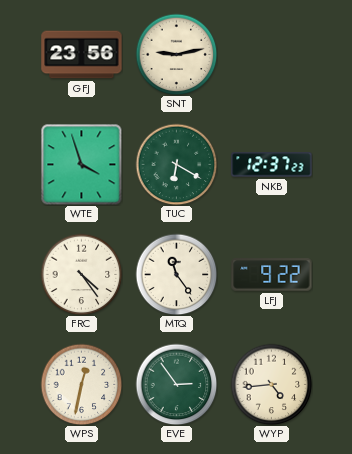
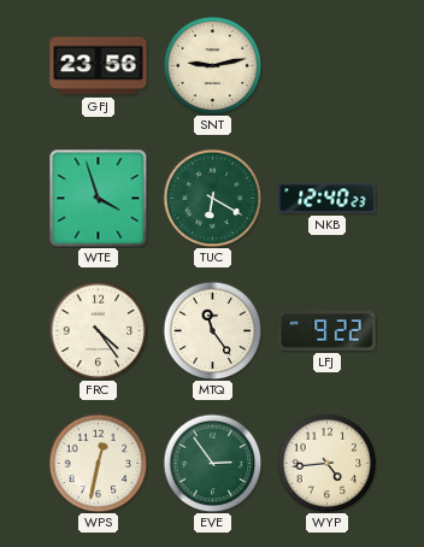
NKB: 12:37 -> 12:40 (328, 199)
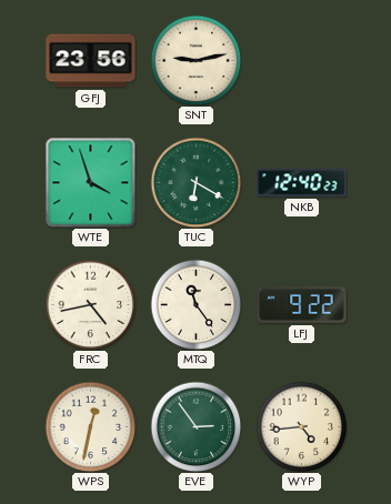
FRC: 4:24 -> 4:43 (90, 304)
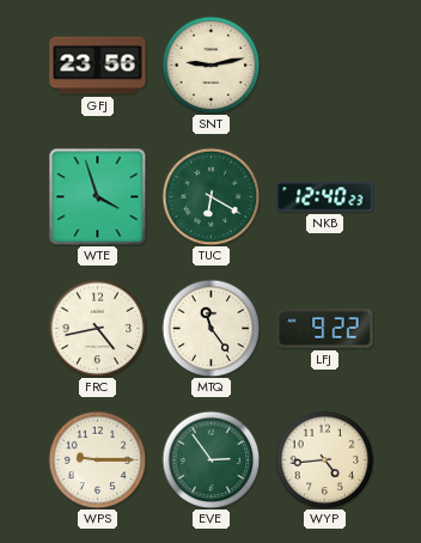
WPS: 12:32 -> 9:15 (97, 459)
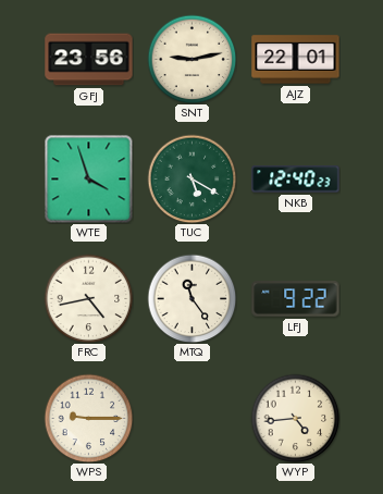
AJZ: none -> 22:01 (296, 60)
TUC: 6:20 -> 5:20 (191, 178)
EVE: 2:54 -> none (210, 459)
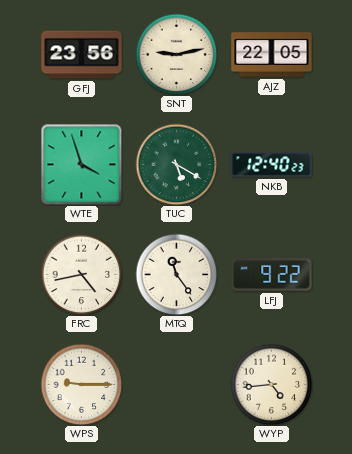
AJZ: 22:01 -> 22:05 (272, 55)
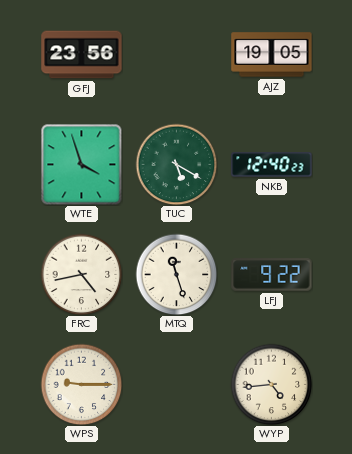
SNT: 9:13 -> none (176, 54)
AJZ: 22:05 -> 19:05 (272, 55)
MTQ: 11:24 -> 11:27 (176, 274)
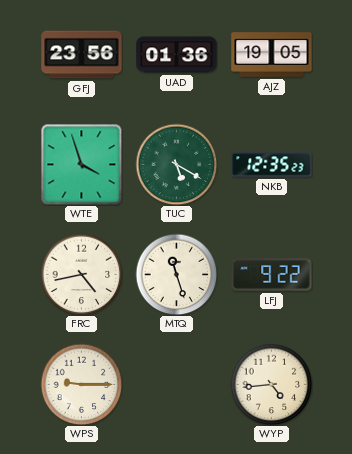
UAD: none -> 01:36 (177, 55)
NKB: 12:40 -> 12:35 (272, 165)
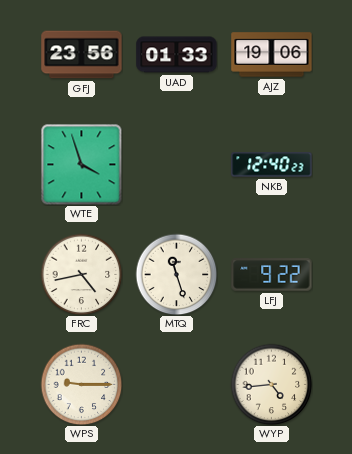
UAD: 01:36 -> 01:33 (177, 55)
AJZ: 19:05 -> 19:06 (272, 55)
TUC: 5:20 -> none (176, 164)
NKB: 12:35 -> 12:40 (272, 165)
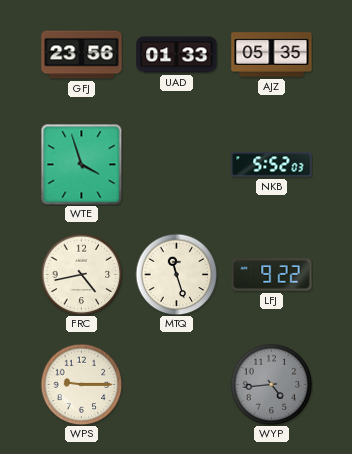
AJZ: 19:06 -> 05:35 (272, 55)
NKB: 12:40 -> 5:52 (272, 165)
WYP dial: cream -> grey (271, 384)
